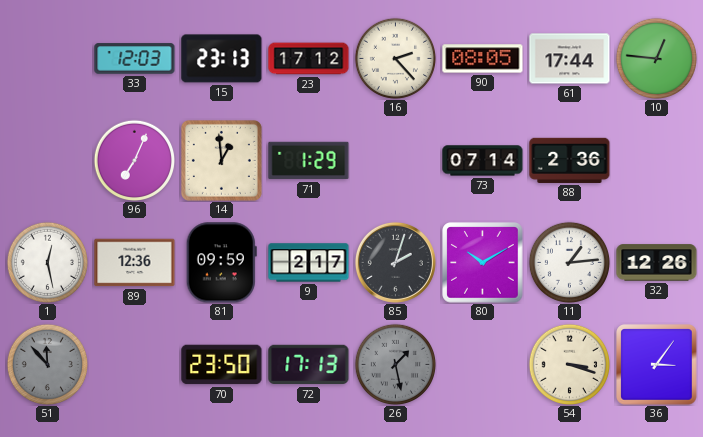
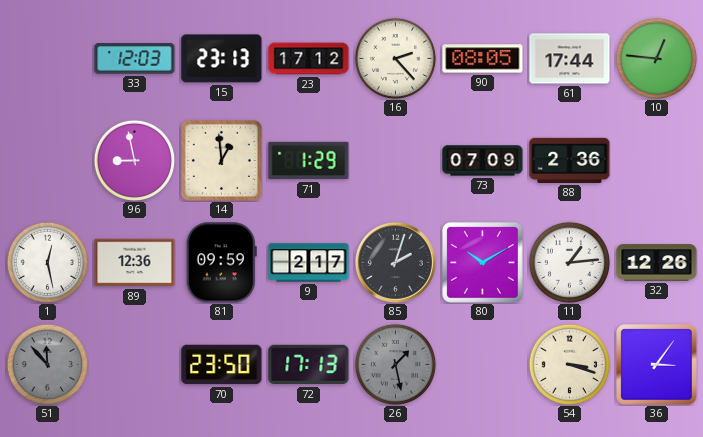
96: 7:04 -> 8:58 (134, 160)
73: 07:14 -> 07:09 (483, 161)
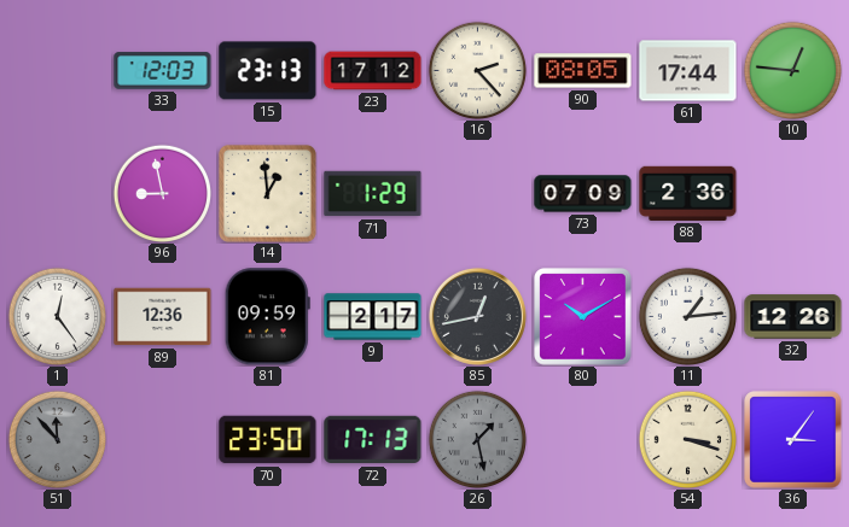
1: 12:28 -> 12:24 (57, 316)
85: 2:03 -> 12:43 (477, 316)
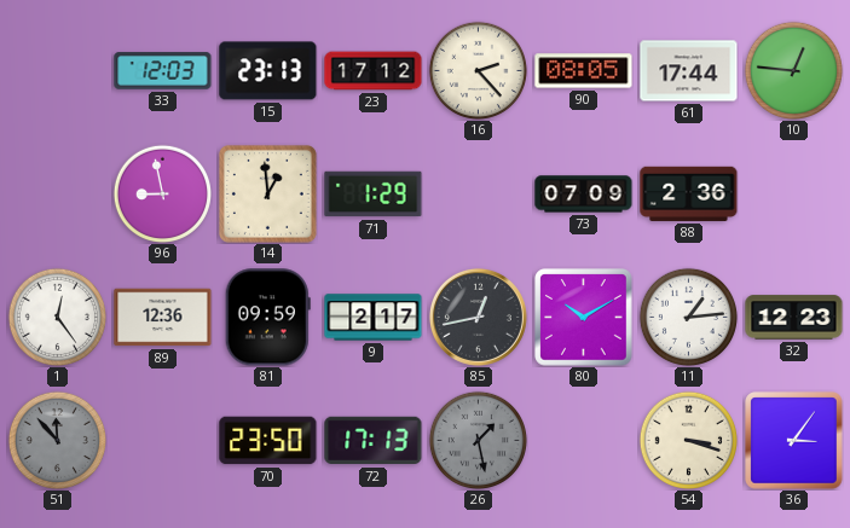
32: 12:26 -> 12:23 (794, 318)
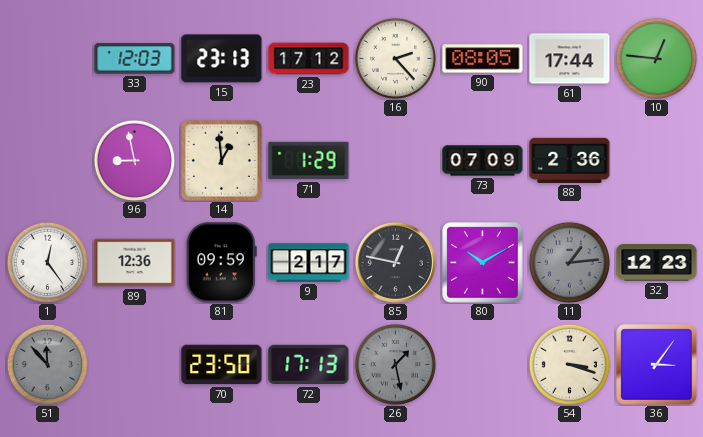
85: 12:43 -> 12:47 (395, 262)
11 dial: white -> grey (569, 262)
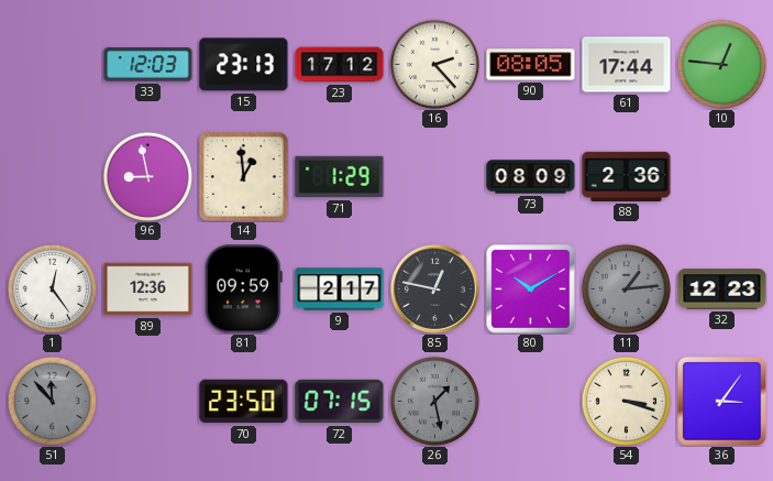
73: 07:09 -> 08:09 (531, 177)
72: 17:13 -> 07:15 (340, 402)
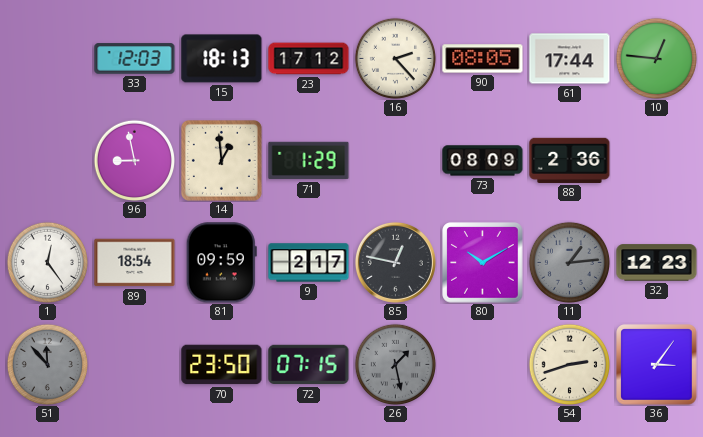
15: 23:13 -> 18:13 (222, 59)
89: 12:36 -> 18:54 (135, 263)
54: 3:18 -> 2:42 (569, 364)
